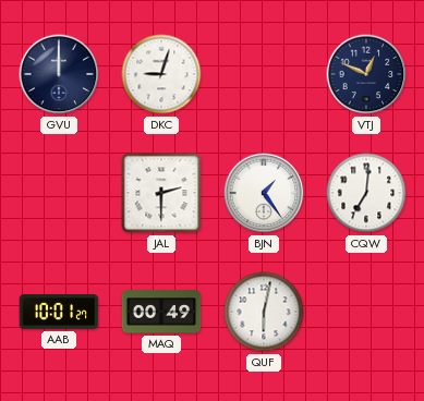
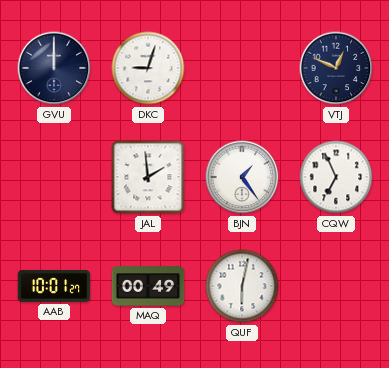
JAL: 2:30 -> 1:59 (148, 177)
CQW: 7:01 -> 6:56 (336, 177)
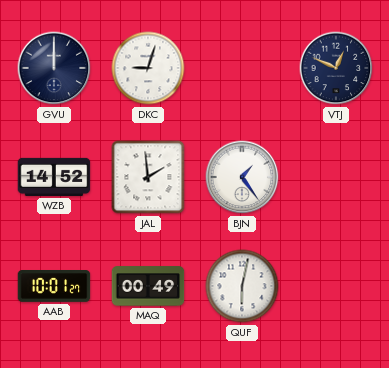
WZB: none -> 14:52 (54, 177)
CQW: 6:56 -> none (336, 177)
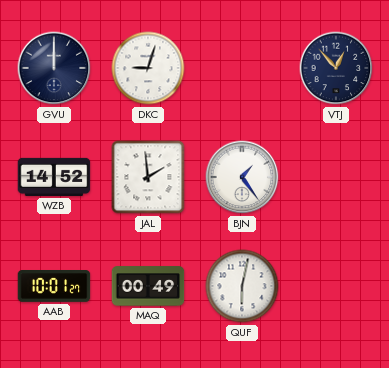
VTJ: 12:49 -> 12:53 (336, 68)
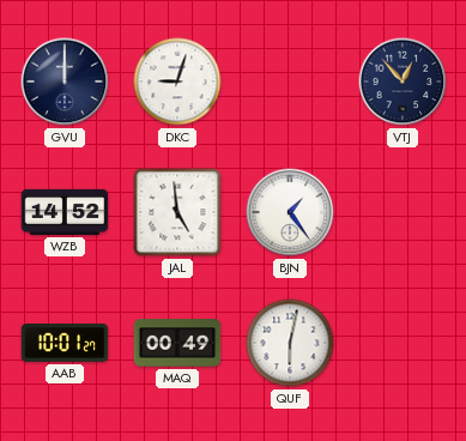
JAL: 1:59 -> 4:59 (177, 212)
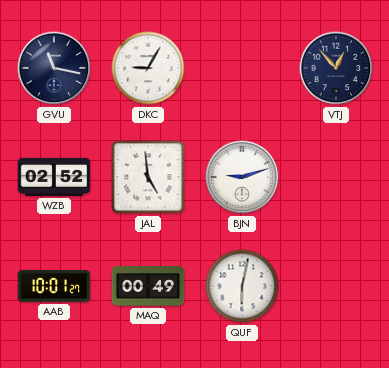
GVU: 12:00 -> 11:17 (54, 68)
DKC: 9:03 -> 9:05 (148, 68)
WZB: 14:52 -> 02:52 (54, 177)
BJN: 1:24 -> 9:12 (242, 177)
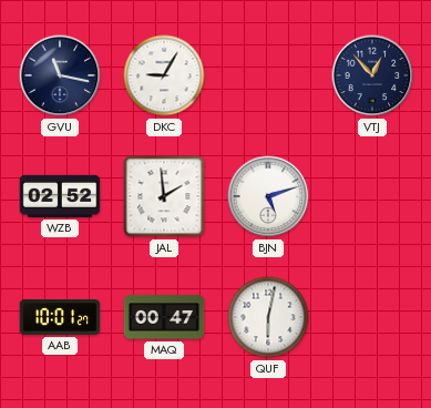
JAL: 4:59 -> 1:59 (164, 196)
BJN: 9:12 -> 5:12 (268, 196)
MAQ: 00:49 -> 00:47 (164, 317)
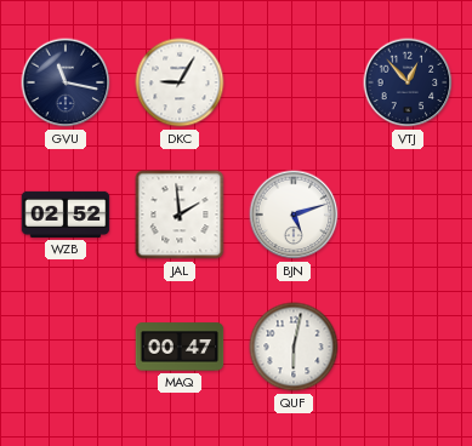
AAB: 10:01 -> none (60, 317)
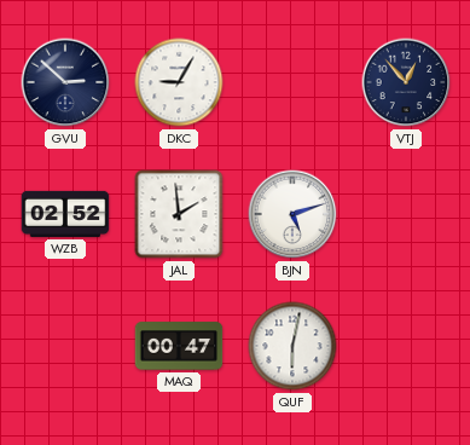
GVU: 11:17 -> 2:52 (65, 82)
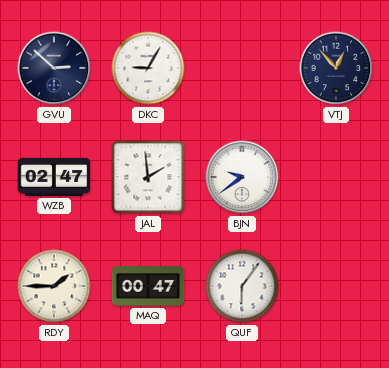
WZB: 02:52 -> 02:47 (54, 177)
BJN: 5:12 -> 9:39 (242, 177)
RDY: none -> 1:45 (54, 286)
QUF: 6:02 -> 6:06 (242, 286)
